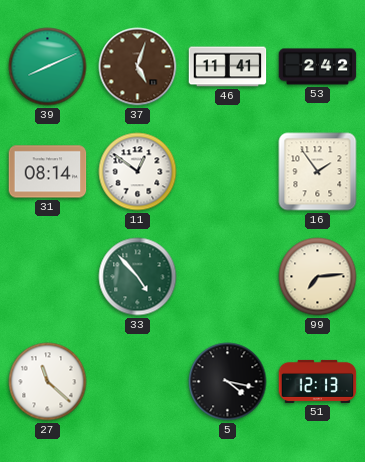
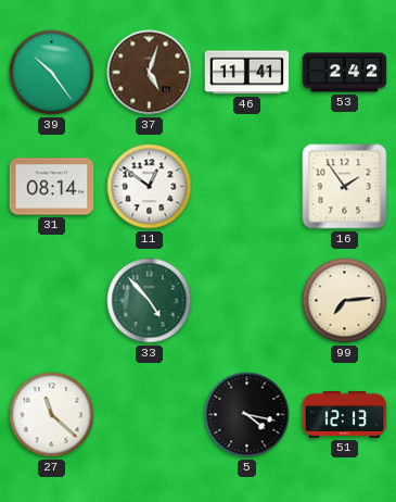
39: 8:11 -> 10:24 (52, 73)
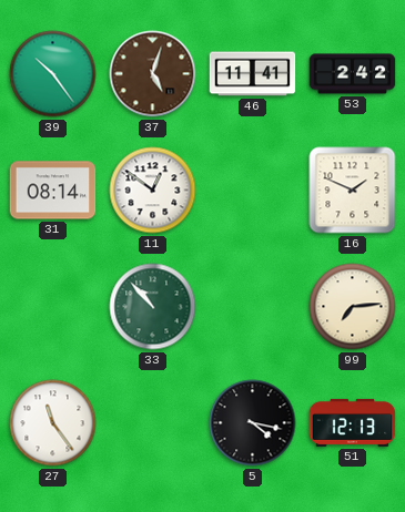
16: 1:54 -> 1:49 (353, 191)
33: 4:53 -> 10:53 (153, 307)
27: 11:22 -> 11:24 (53, 423)
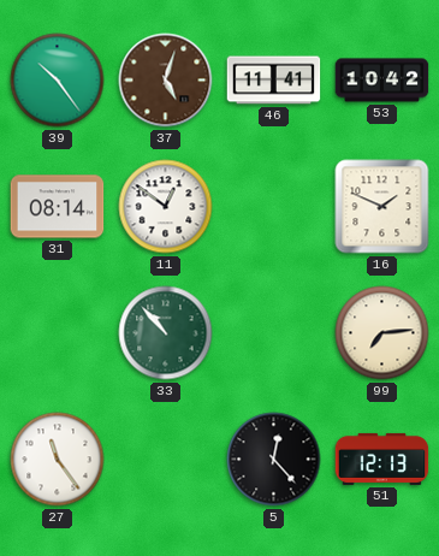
53: 2:42 -> 10:42 (382, 81)
5: 4:17 -> 12:23 (274, 460)
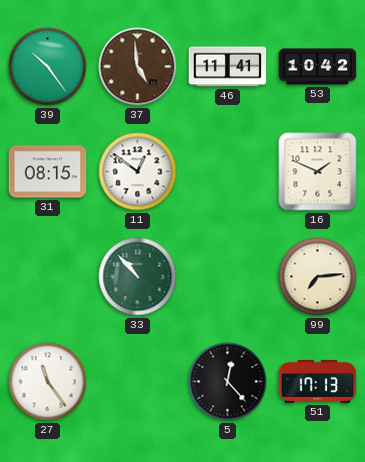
37: 5:03 -> 4:59 (138, 67)
31: 08:14 -> 08:15 (48, 172)
51: 12:13 -> 17:13 (318, 381)
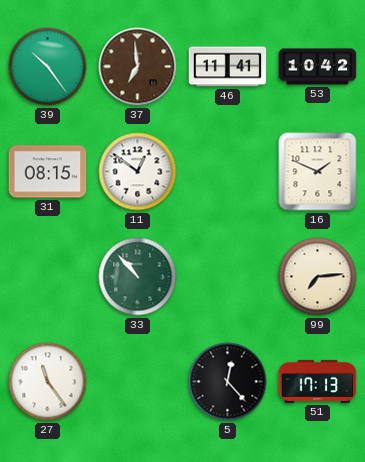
37: 4:59 -> 6:59 (138, 67)
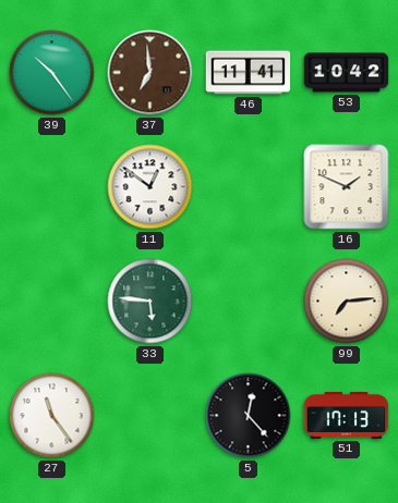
31: 08:15 -> none (48, 172)
33: 10:53 -> 5:46 (150, 302)
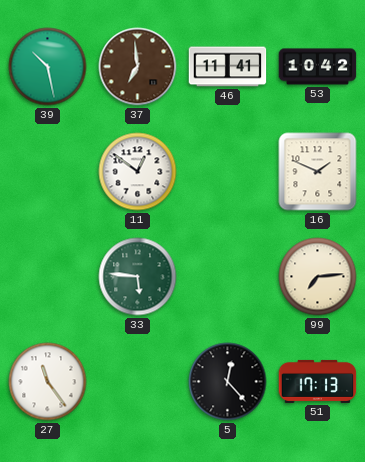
39: 10:24 -> 10:28 (48, 67)
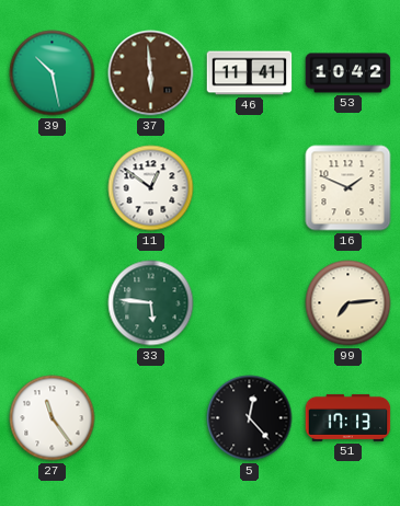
37: 6:59 -> 5:59 (151, 73)
